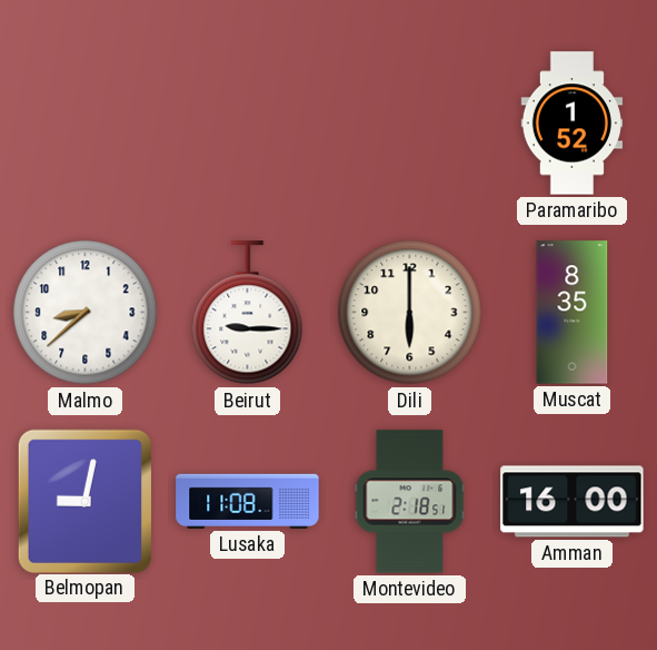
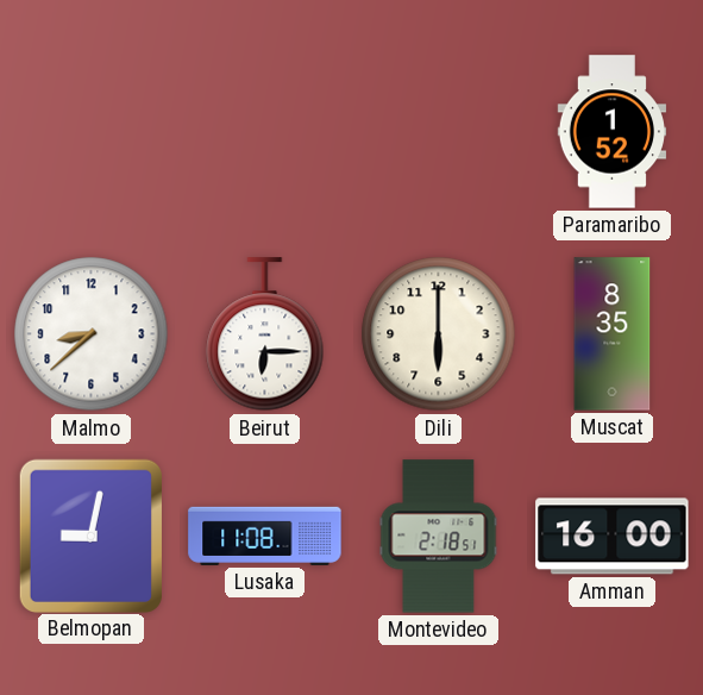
Beirut: 9:15 -> 6:15 (265, 334)
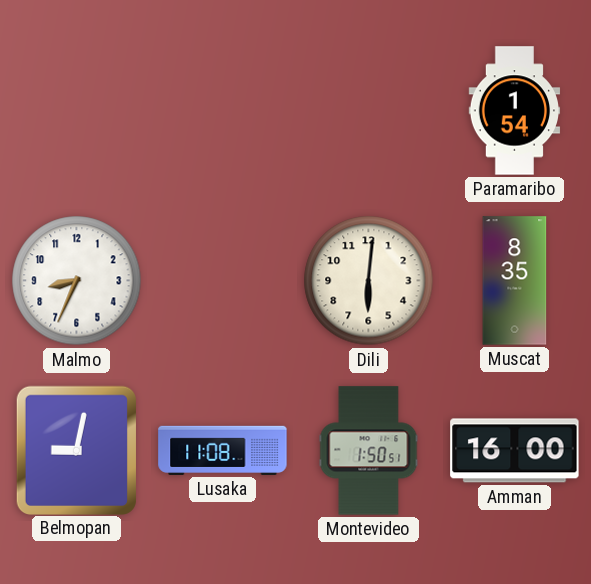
Paramaribo: 1:52 -> 1:54 (515, 111)
Malmo: 8:38 -> 8:34 (77, 281)
Beirut: 6:15 -> none (265, 334)
Dili: 6:00 -> 6:01 (369, 281)
Montevideo: 2:18 -> 1:50 (369, 451)
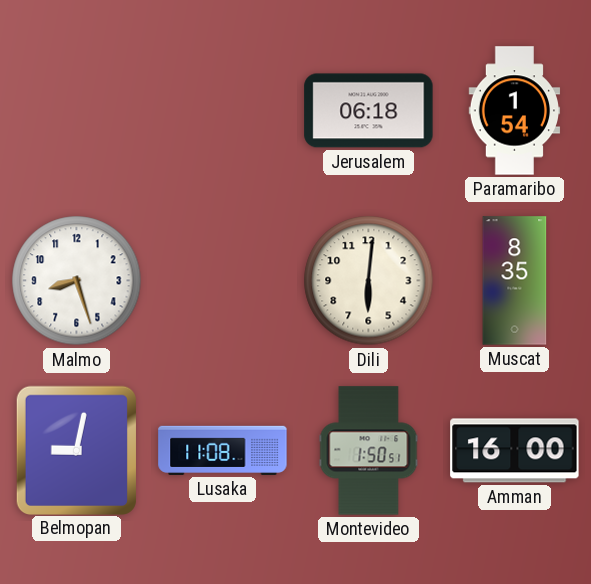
Jerusalem: none -> 06:18 (369, 111)
Malmo: 8:34 -> 8:27 (77, 281)
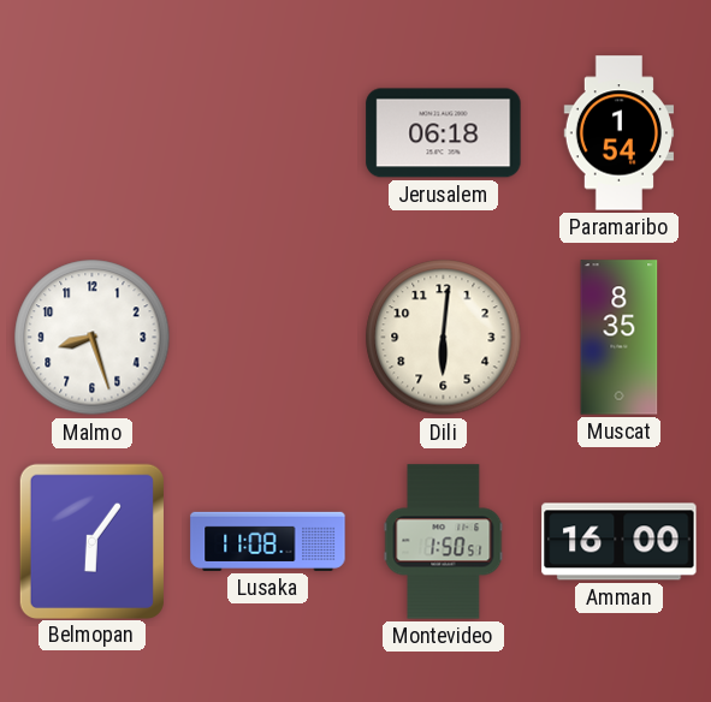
Belmopan: 9:02 -> 6:06 (91, 541)
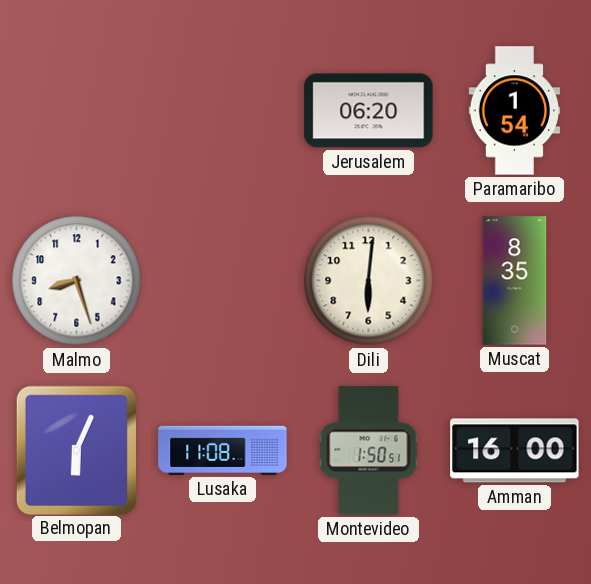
Jerusalem: 06:18 -> 06:20 (369, 111)
Belmopan: 6:06 -> 6:04 (76, 450)
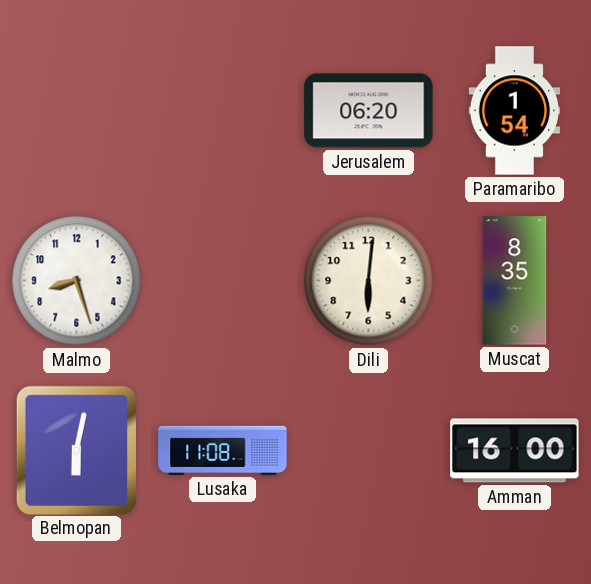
Belmopan: 6:04 -> 6:02 (76, 450)
Montevideo: 1:50 -> none (369, 451)
